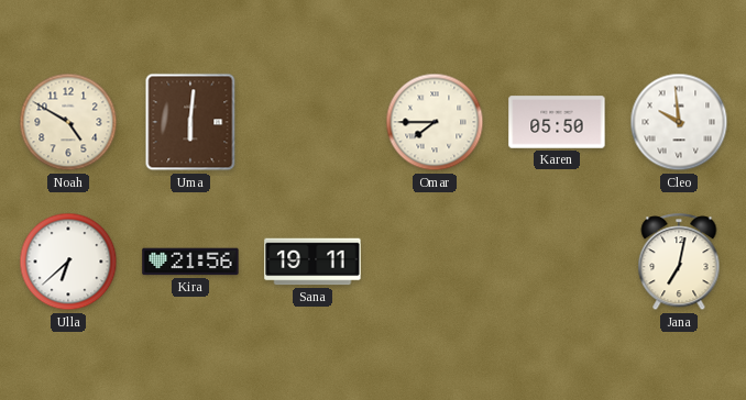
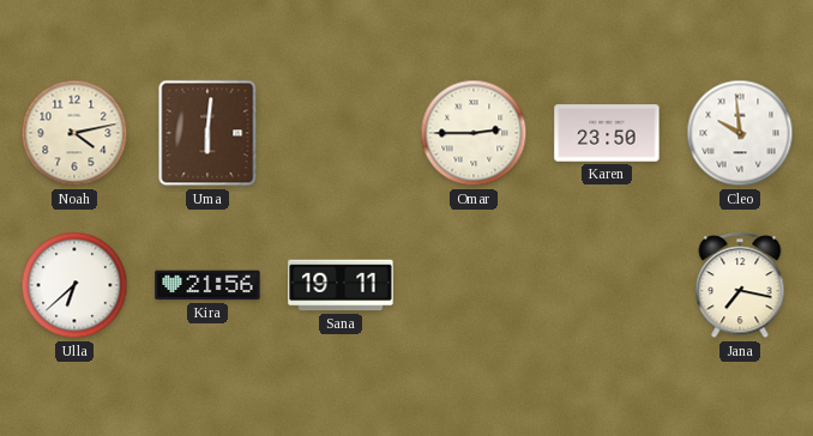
Noah: 4:50 -> 4:13 (74, 133)
Omar: 7:45 -> 2:45 (474, 133)
Karen: 05:50 -> 23:50 (607, 133)
Jana: 7:02 -> 7:17 (740, 286)
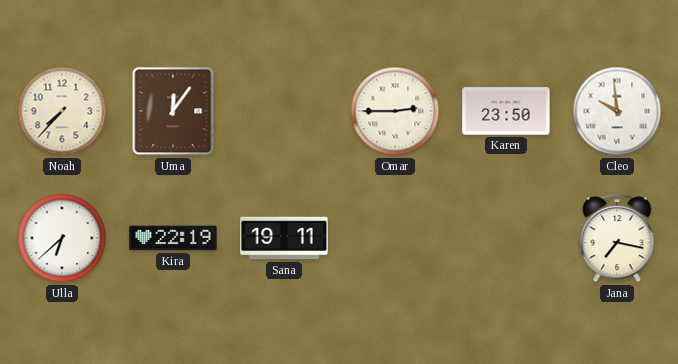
Noah: 4:13 -> 7:37 (62, 111)
Uma: 6:01 -> 12:06 (173, 111)
Kira: 21:56 -> 22:19 (173, 238)
